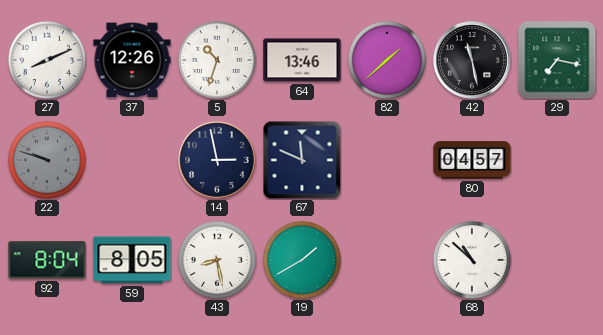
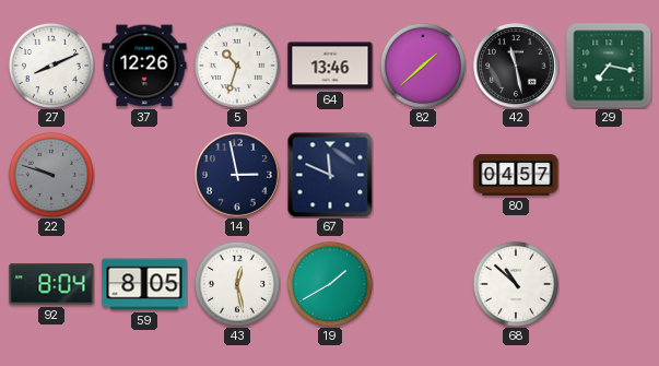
43: 8:28 -> 12:28 (237, 284)
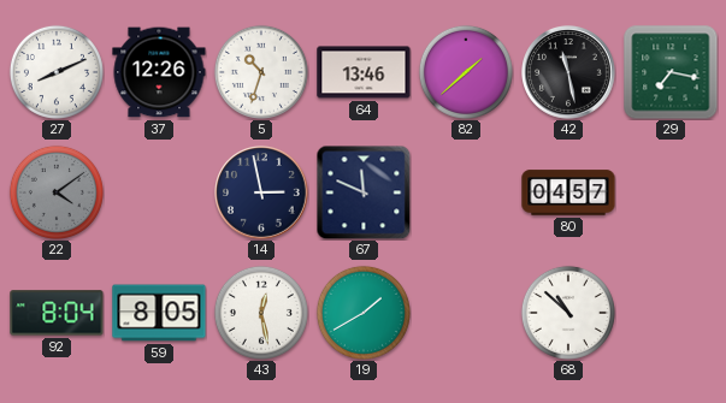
22: 9:48 -> 4:09 (57, 192)
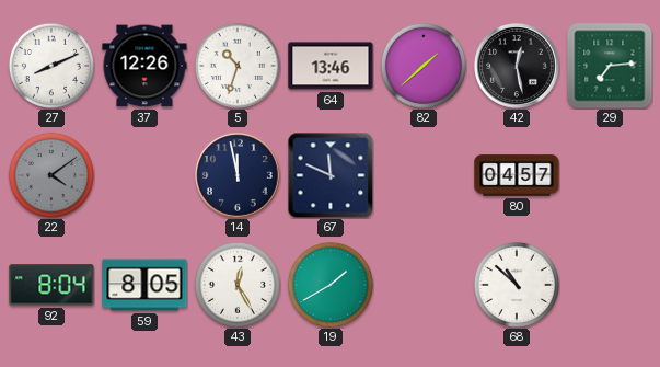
42: 11:28 -> 12:28 (517, 66)
29: 7:17 -> 7:14 (610, 66)
14: 2:58 -> 11:58 (238, 175)
43: 12:28 -> 12:25 (238, 285)
